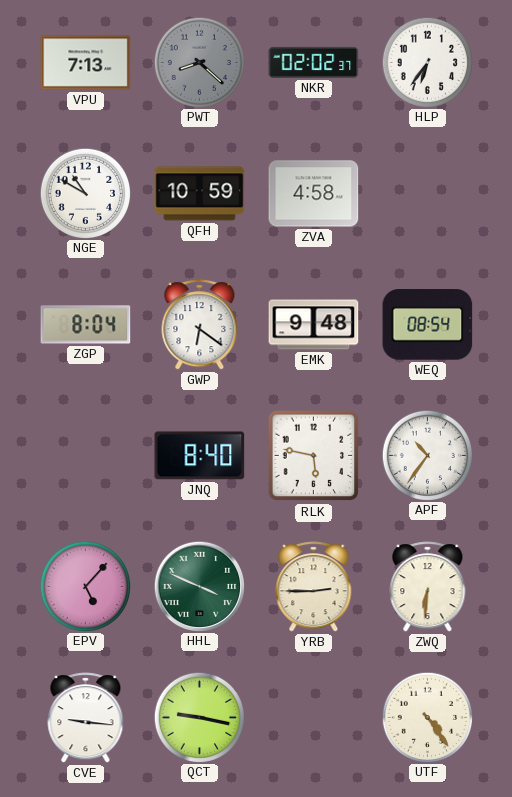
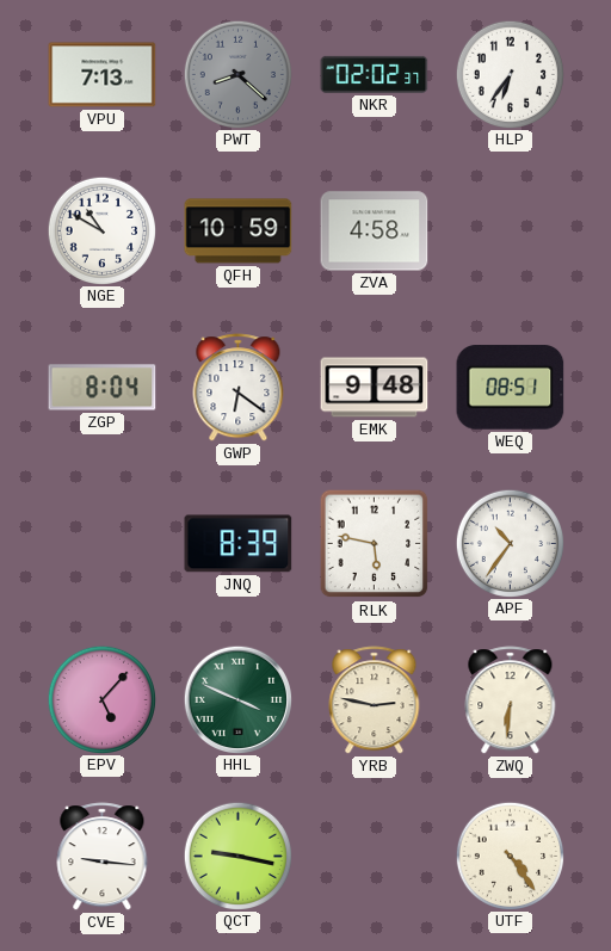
WEQ: 08:54 -> 08:51 (511, 388)
JNQ: 8:40 -> 8:39 (239, 544)
YRB: 2:45 -> 2:47 (375, 700)
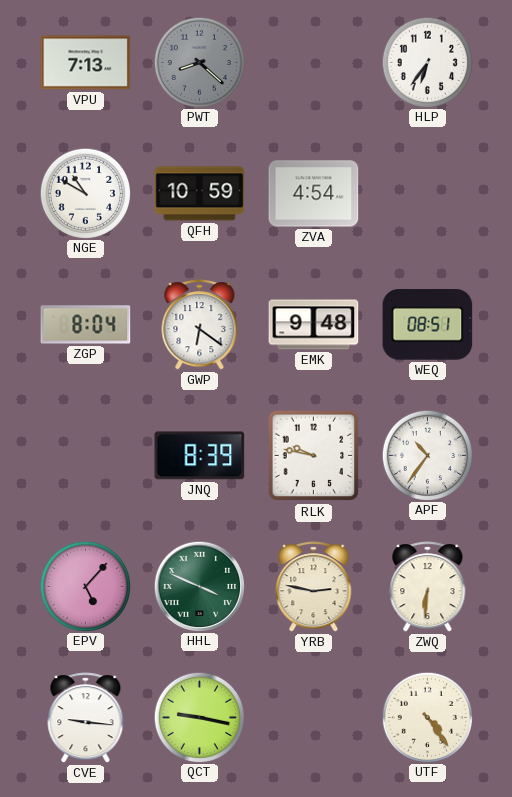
NKR: 02:02 -> none (375, 74)
ZVA: 4:58 -> 4:54 (314, 194)
RLK: 5:47 -> 9:47 (314, 456)
